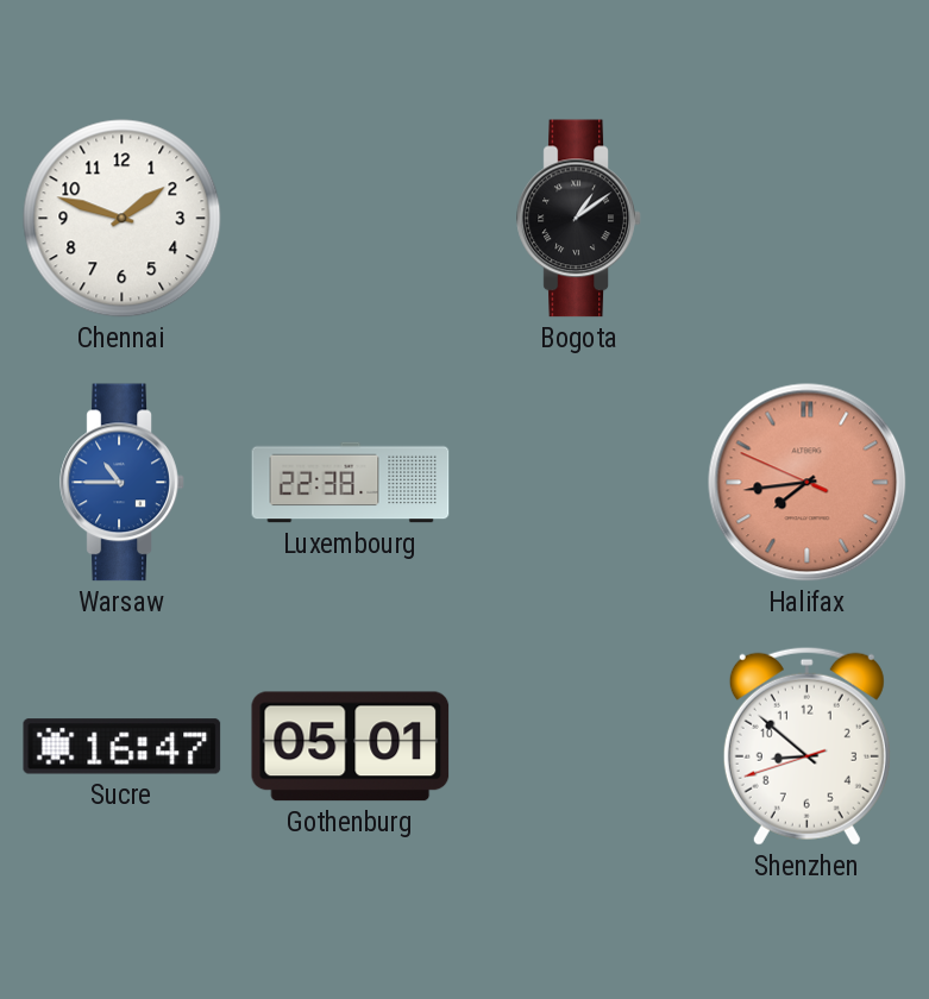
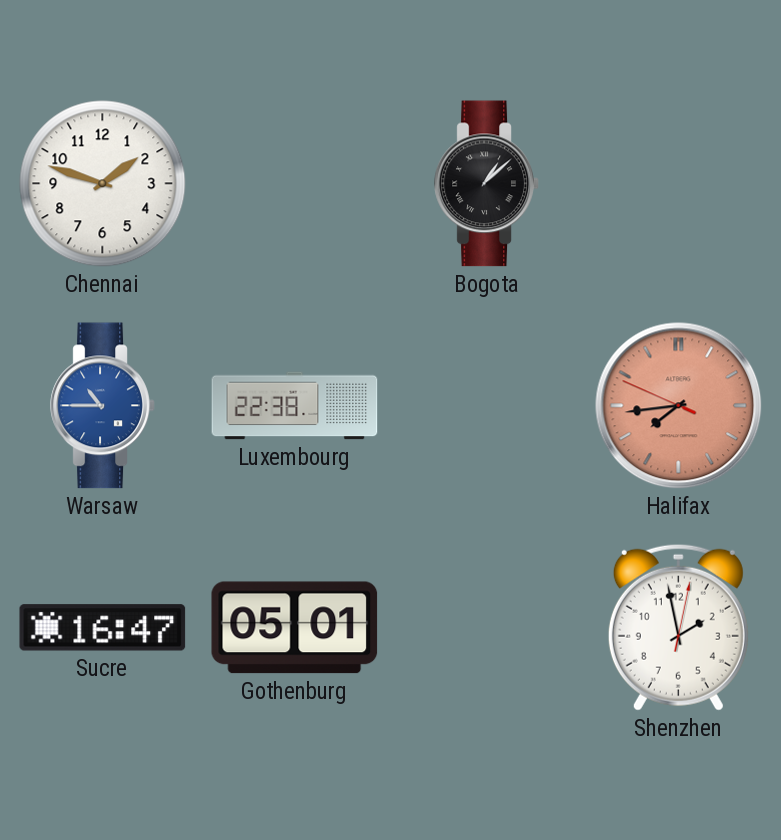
Bogota: 1:09 -> 1:08 (487, 184)
Shenzhen: 8:51 -> 1:58 (678, 627)
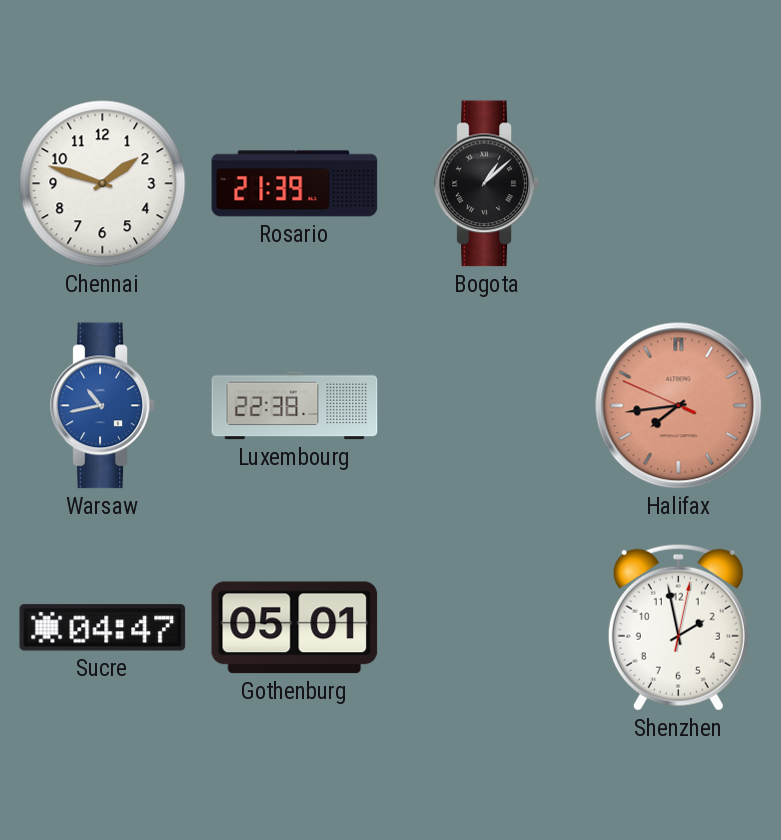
Rosario: none -> 21:39 (295, 184)
Warsaw: 10:45 -> 10:43 (103, 406)
Sucre: 16:47 -> 04:47 (103, 628)
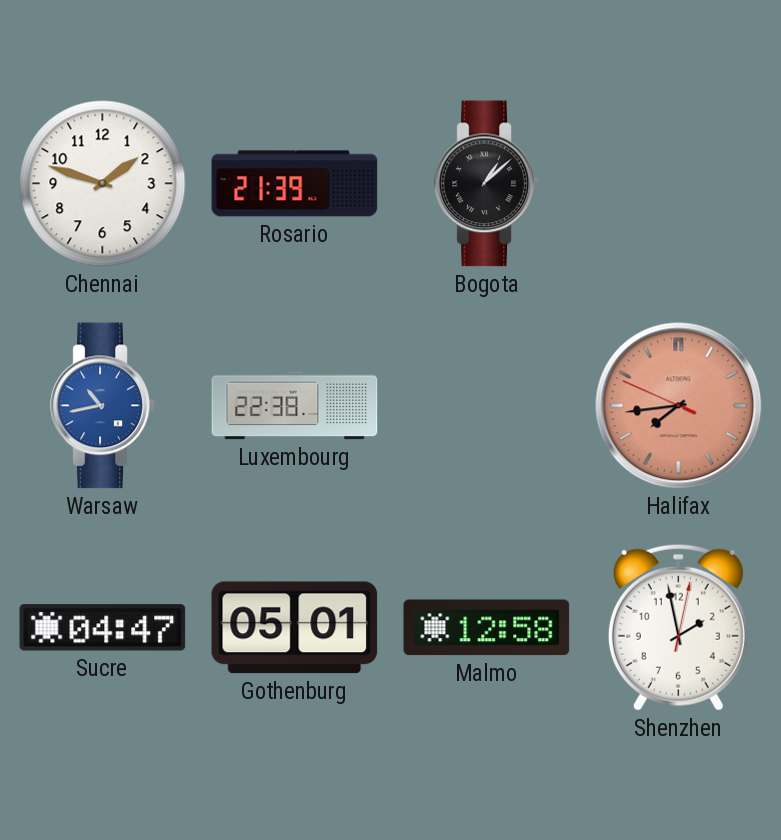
Malmo: none -> 12:58 (487, 628)
